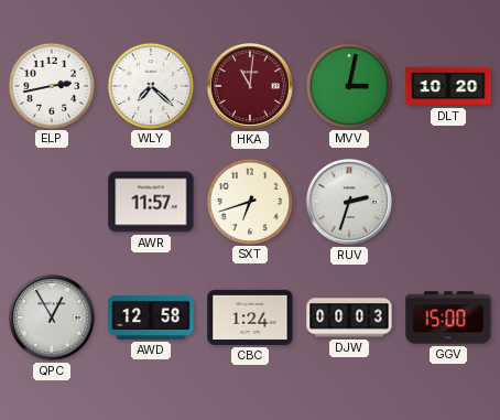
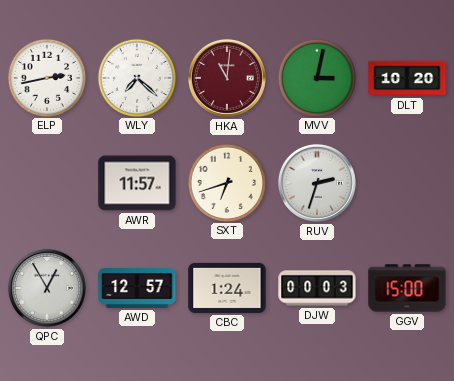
AWD: 12:58 -> 12:57 (137, 288)
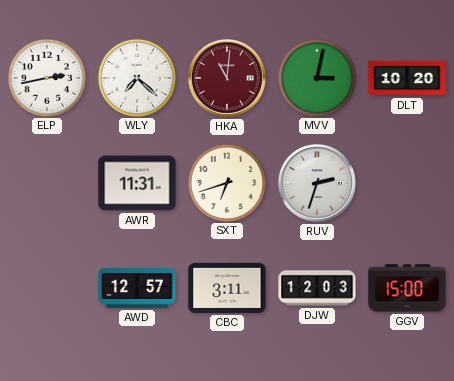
AWR: 11:57 -> 11:31 (137, 183)
QPC: 12:55 -> none (47, 288)
CBC: 1:24 -> 3:11 (227, 288)
DJW: 00:03 -> 12:03 (317, 288)
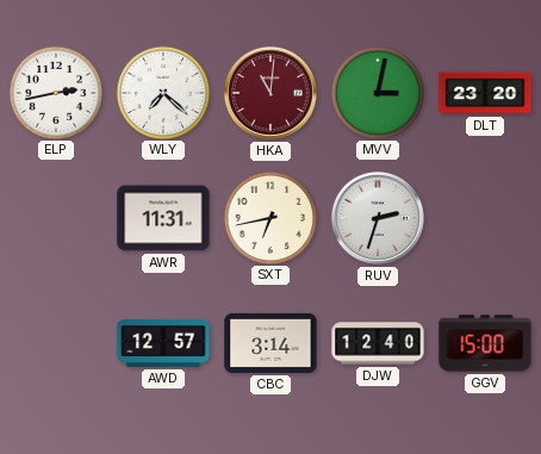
DLT: 10:20 -> 23:20 (485, 93)
SXT: 6:42 -> 6:43 (269, 217)
CBC: 3:11 -> 3:14 (270, 343)
DJW: 12:03 -> 12:40 (378, 343)
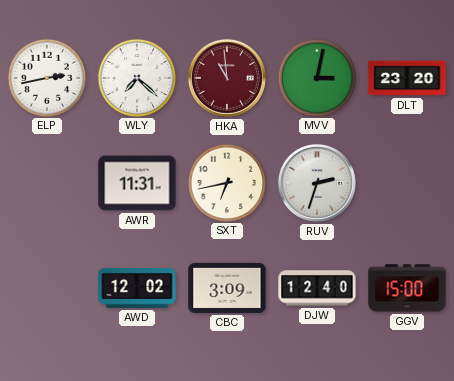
HKA: 11:01 -> 10:59 (227, 78)
AWD: 12:57 -> 12:02 (137, 288)
CBC: 3:14 -> 3:09 (227, 288)
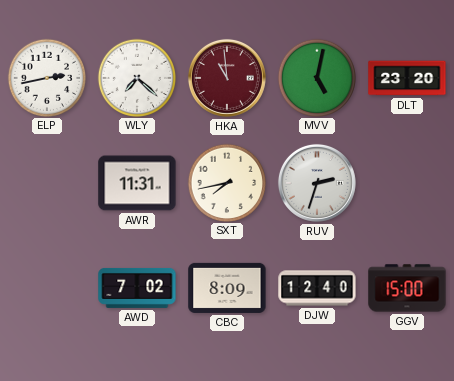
MVV: 3:02 -> 5:02 (316, 77)
SXT: 6:43 -> 7:43 (226, 182)
AWD: 12:02 -> 7:02 (137, 288)
CBC: 3:09 -> 8:09 (227, 288)
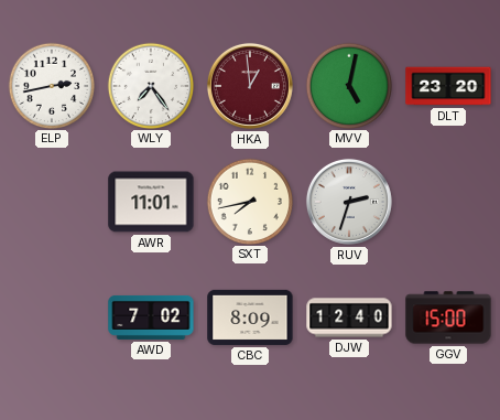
WLY: 7:22 -> 7:24 (150, 85)
HKA: 10:59 -> 12:59 (250, 86)
AWR: 11:31 -> 11:01 (151, 202)
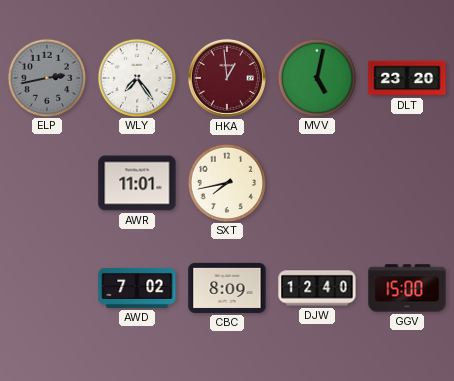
ELP dial: white -> grey (46, 77)
RUV: 2:33 -> none (349, 202)
